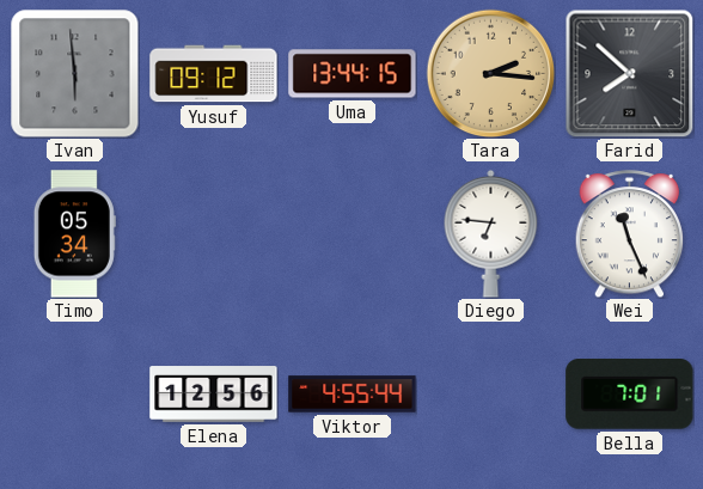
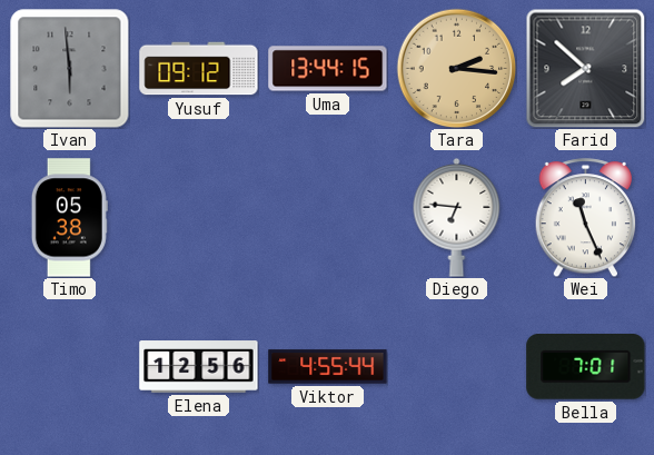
Timo: 05:34 -> 05:38 (69, 218)
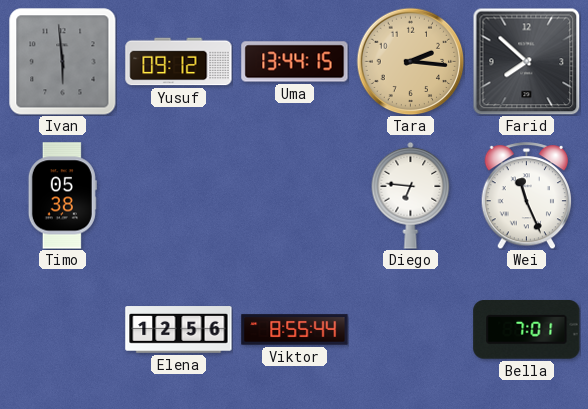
Viktor: 4:55 -> 8:55 (295, 330)
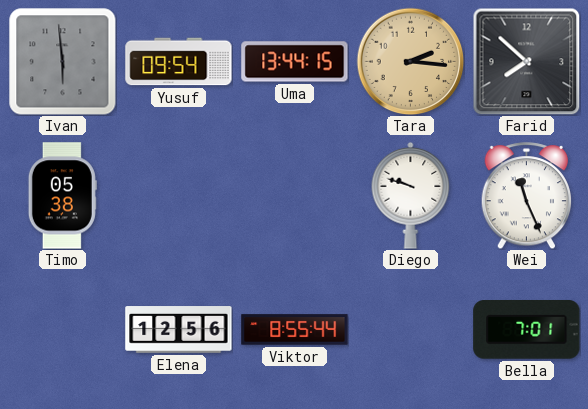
Yusuf: 09:12 -> 09:54 (179, 62)
Diego: 6:46 -> 9:48 (411, 195)
